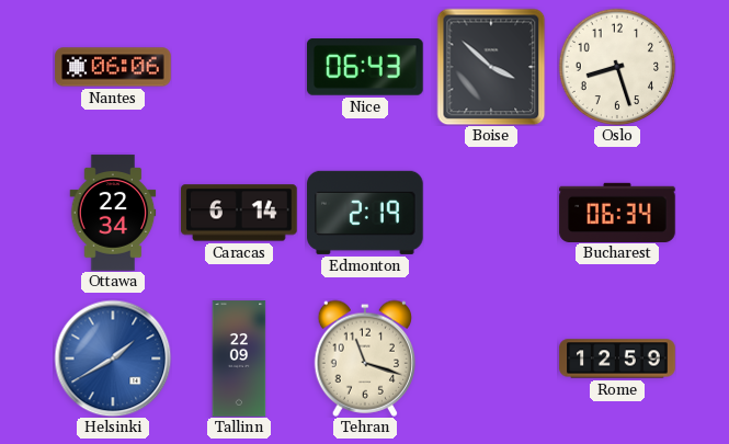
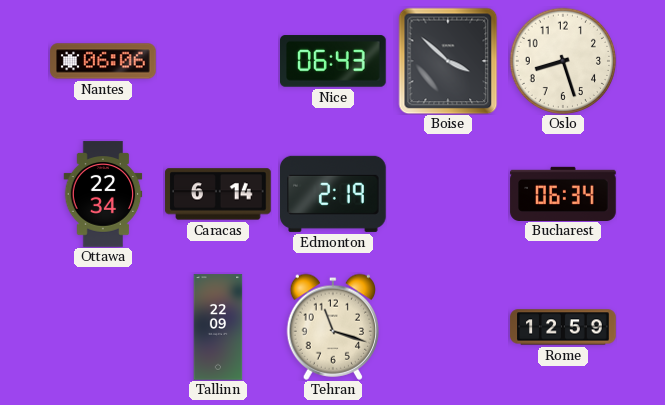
Helsinki: 1:40 -> none (113, 358)
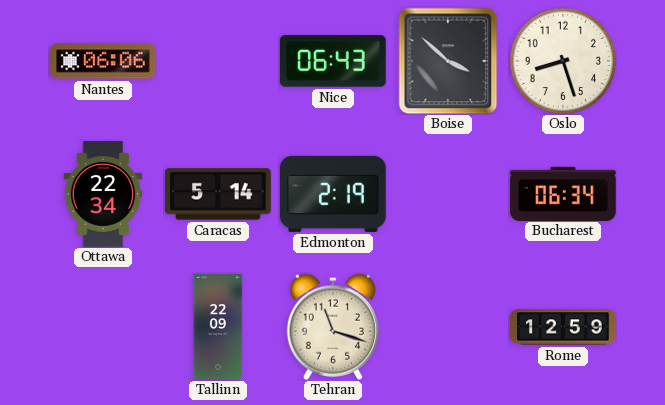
Caracas: 6:14 -> 5:14 (218, 194)
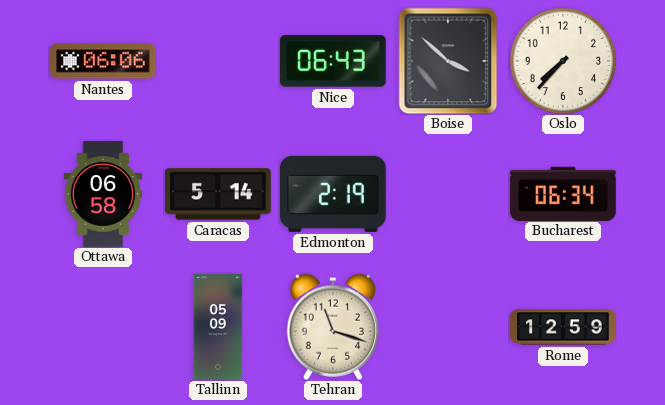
Oslo: 8:27 -> 7:37 (563, 61)
Ottawa: 22:34 -> 06:58 (103, 194)
Tallinn: 22:09 -> 05:09 (218, 327)
